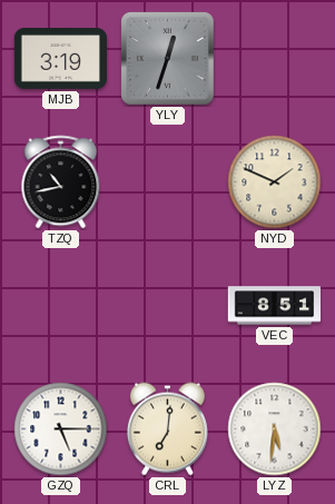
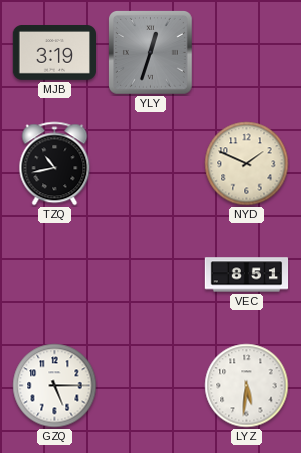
CRL: 7:01 -> none (167, 429)
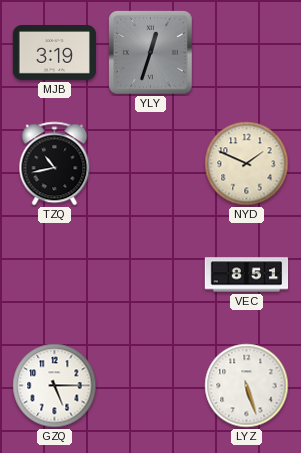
LYZ: 5:31 -> 5:27 (247, 386)
